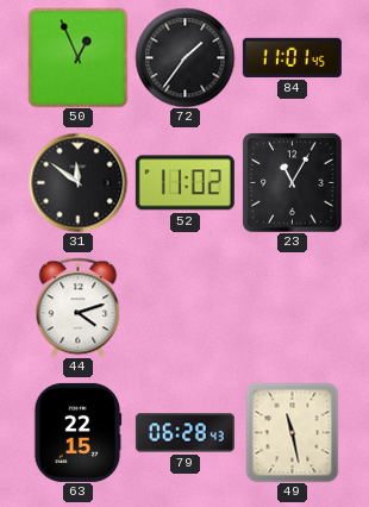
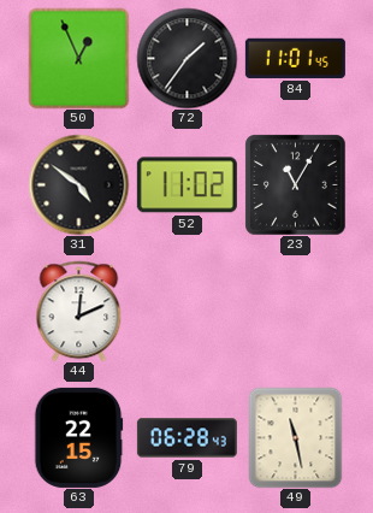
31: 11:51 -> 4:51 (78, 184)
44: 4:12 -> 12:11 (79, 311)
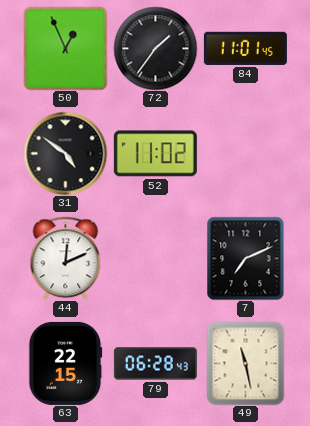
23: 11:05 -> none (295, 184)
7: none -> 7:11 (246, 258)
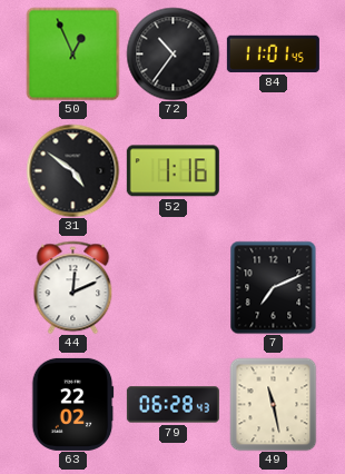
72: 1:36 -> 10:36 (172, 53)
52: 11:02 -> 1:16 (172, 171)
63: 22:15 -> 22:02 (72, 404)
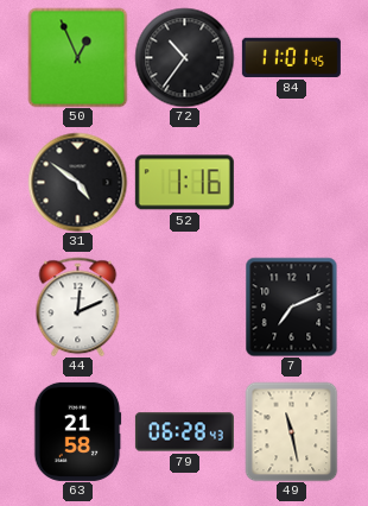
63: 22:02 -> 21:58 (77, 431)
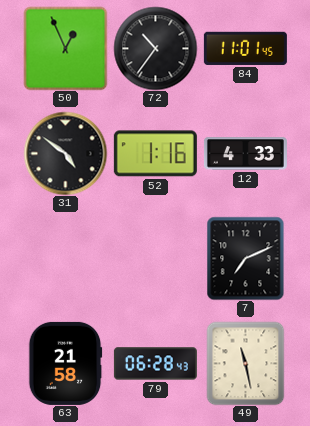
12: none -> 4:33 (245, 154)
44: 12:11 -> none (78, 306)
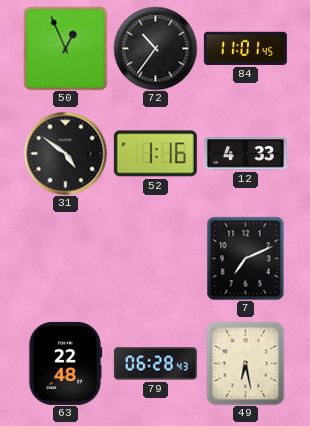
63: 21:58 -> 22:48 (65, 363)
49: 11:28 -> 6:28 (246, 363)
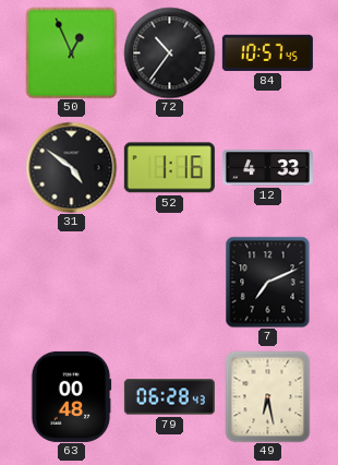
84: 11:01 -> 10:57 (267, 52)
63: 22:48 -> 00:48 (71, 396)
